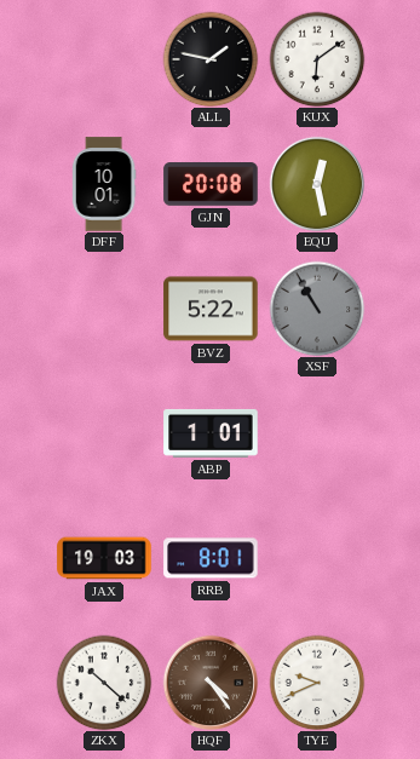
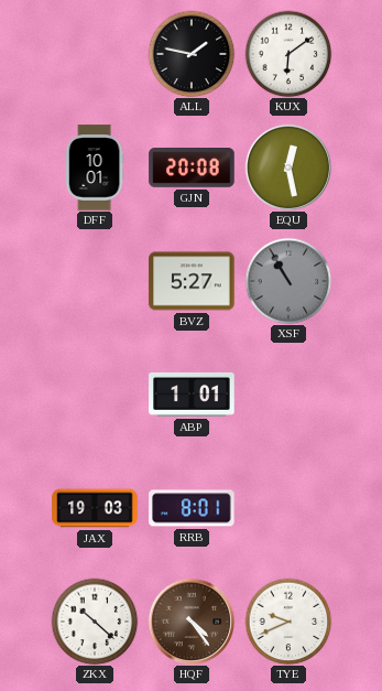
BVZ: 5:22 -> 5:27 (192, 281)
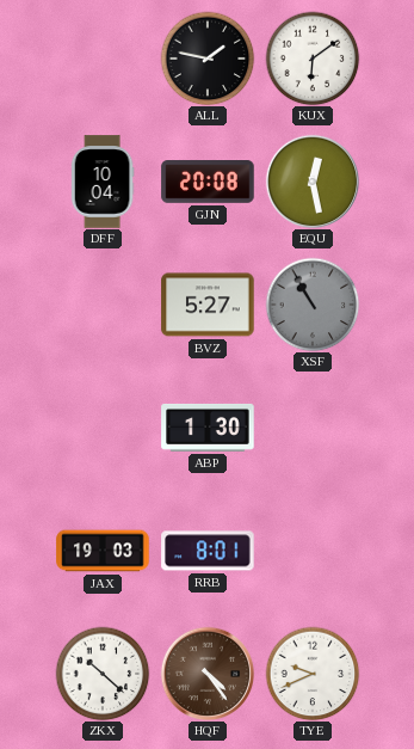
DFF: 10:01 -> 10:04 (103, 182)
ABP: 1:01 -> 1:30 (208, 428)
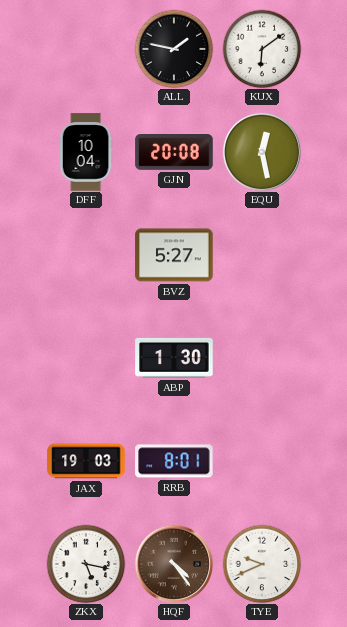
XSF: 10:55 -> none (313, 305)
ZKX: 10:22 -> 5:17 (86, 564)
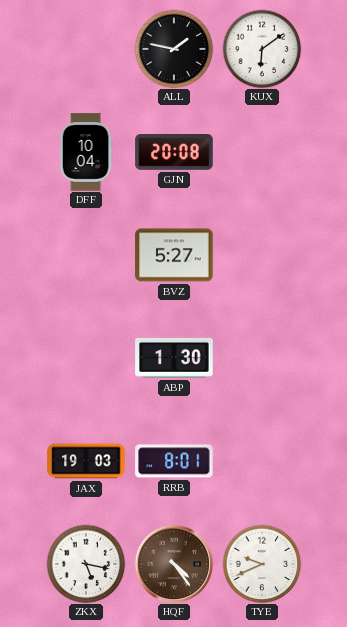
EQU: 12:28 -> none (262, 152)
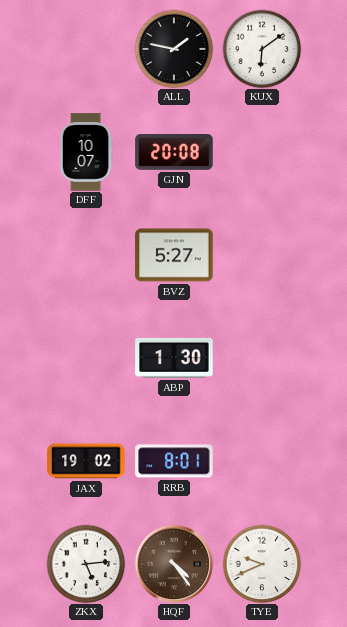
DFF: 10:04 -> 10:07 (86, 152)
JAX: 19:03 -> 19:02 (86, 461)
ZKX: 5:17 -> 5:14 (86, 564)
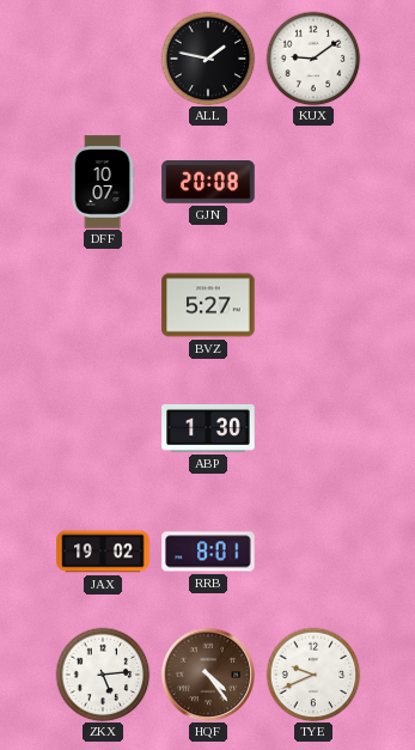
KUX: 6:09 -> 9:09 (313, 59)
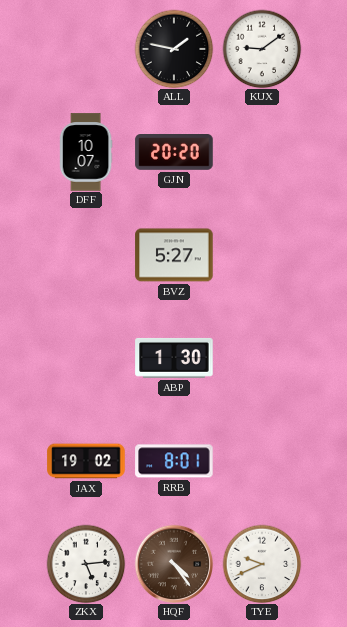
GJN: 20:08 -> 20:20 (174, 153)
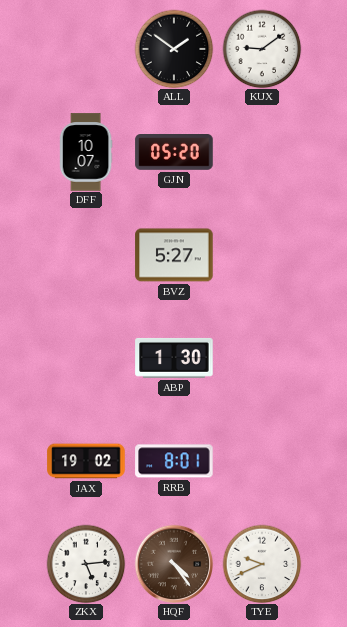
ALL: 1:47 -> 1:51 (174, 49)
GJN: 20:20 -> 05:20 (174, 153)
